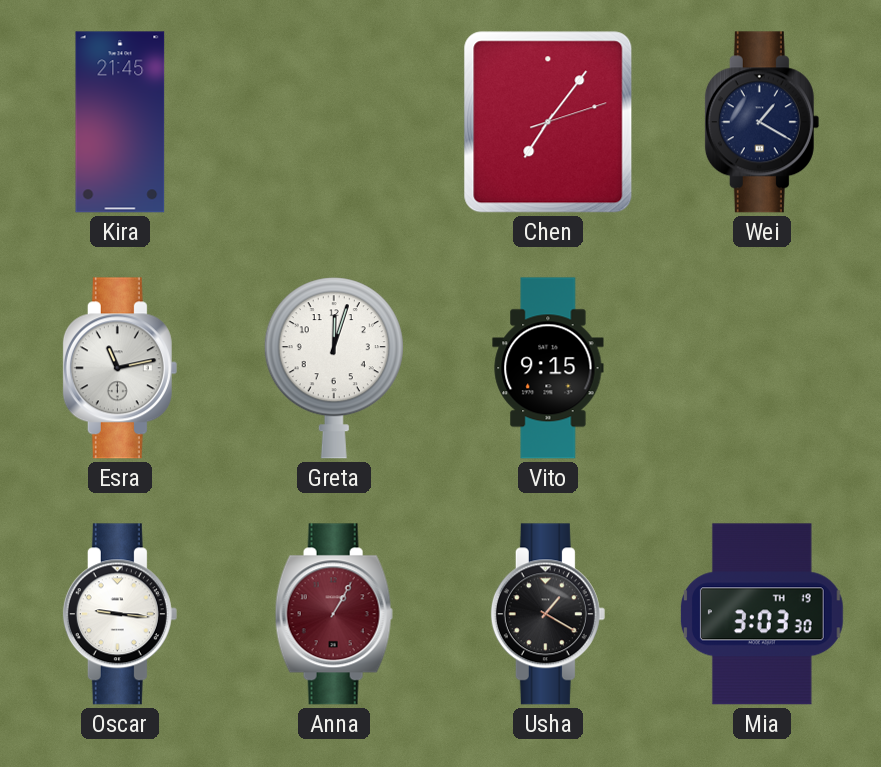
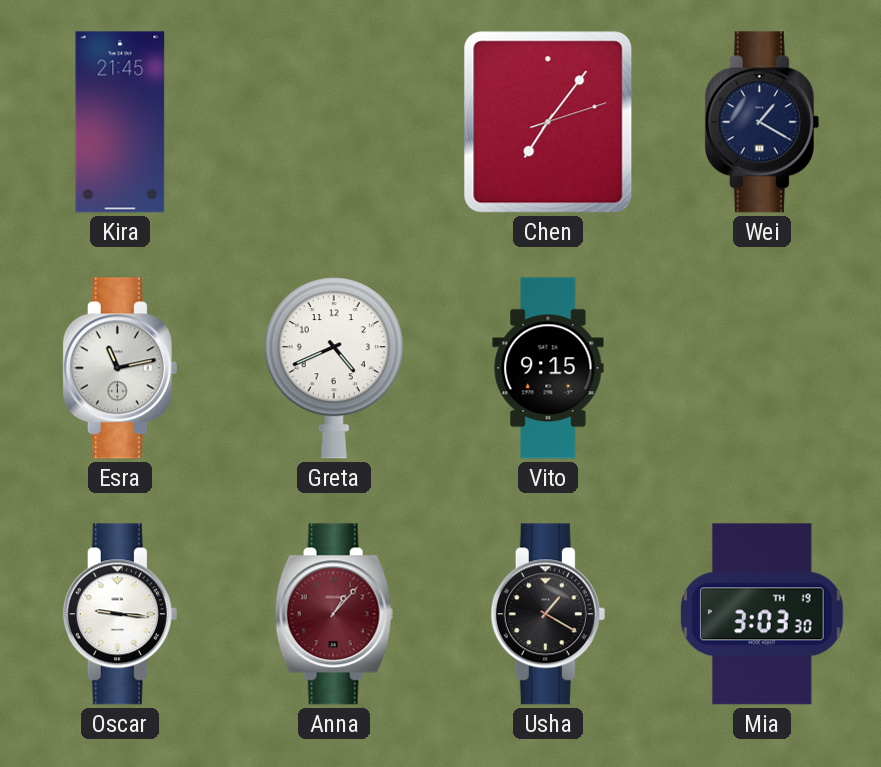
Greta: 12:03 -> 4:41 (334, 368)
Anna: 1:05 -> 1:07 (334, 614)
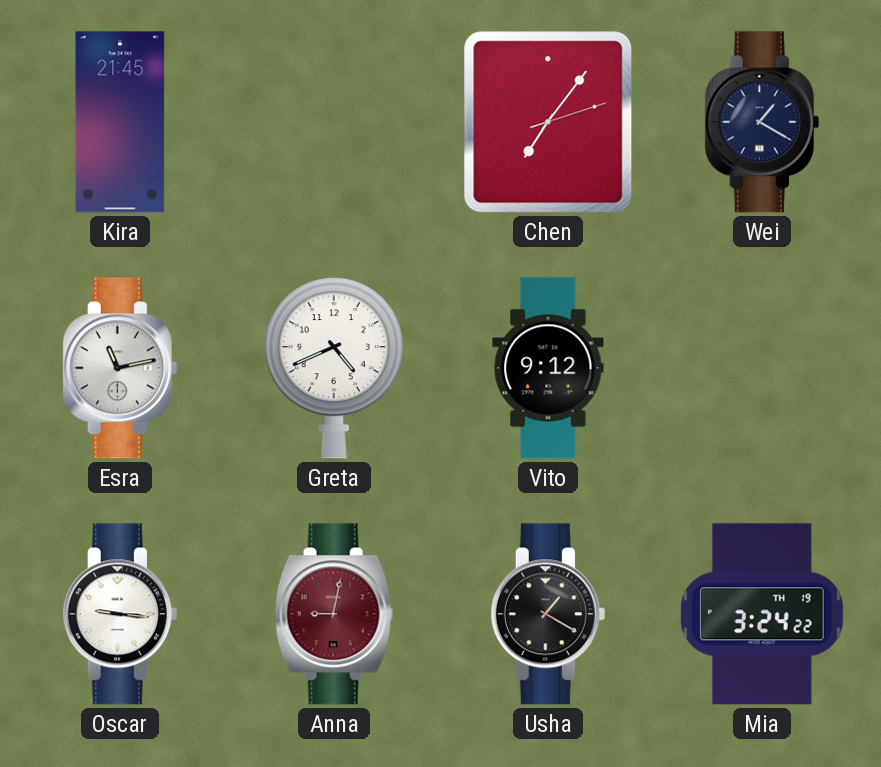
Vito: 9:15 -> 9:12 (548, 368)
Anna: 1:07 -> 9:02 (334, 614)
Mia: 3:03 -> 3:24 (762, 614)
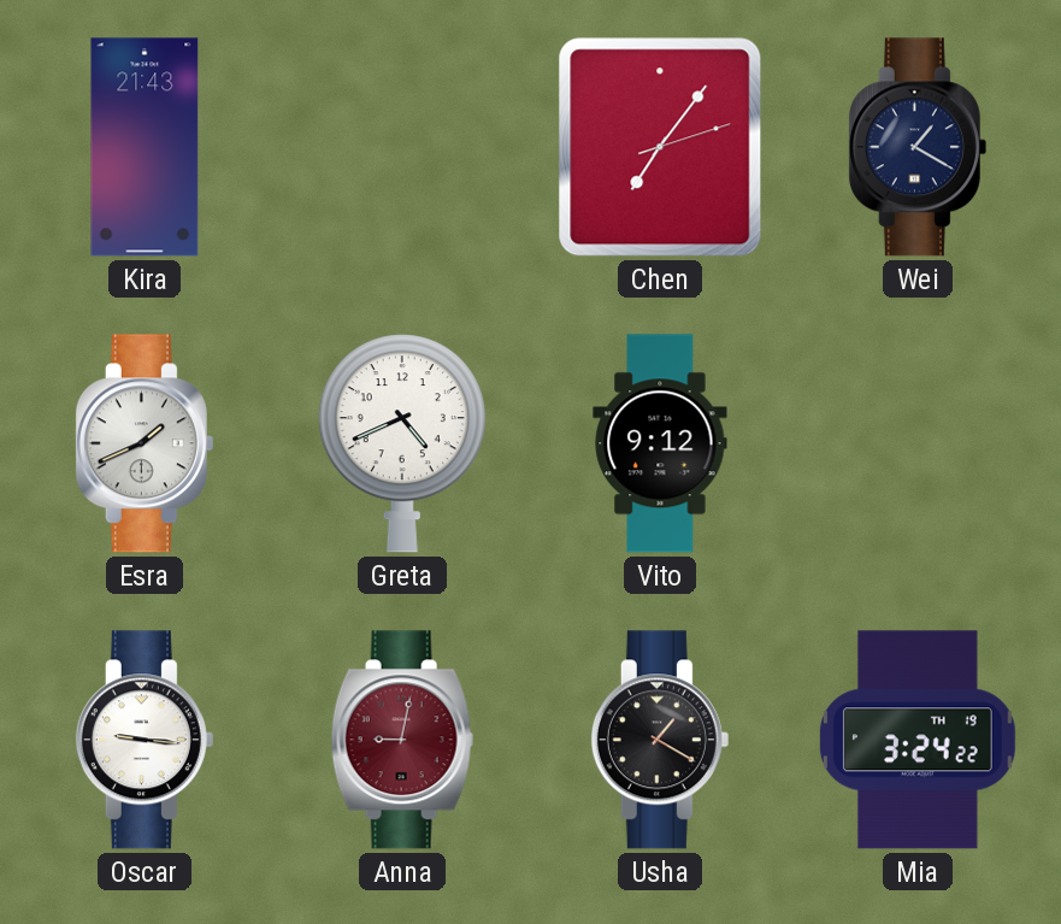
Kira: 21:45 -> 21:43 (145, 147)
Esra: 11:13 -> 1:41 (145, 443)
